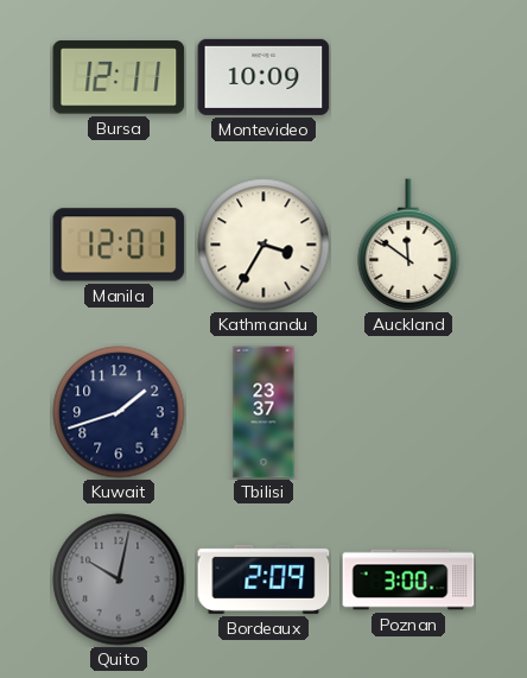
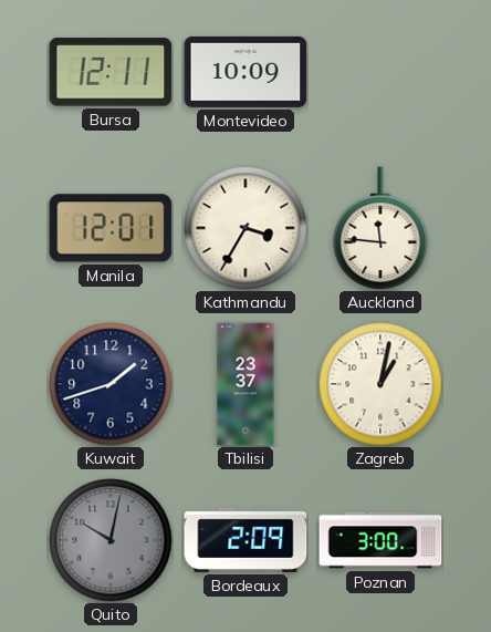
Auckland: 11:51 -> 11:46 (380, 228)
Zagreb: none -> 1:02 (380, 384)
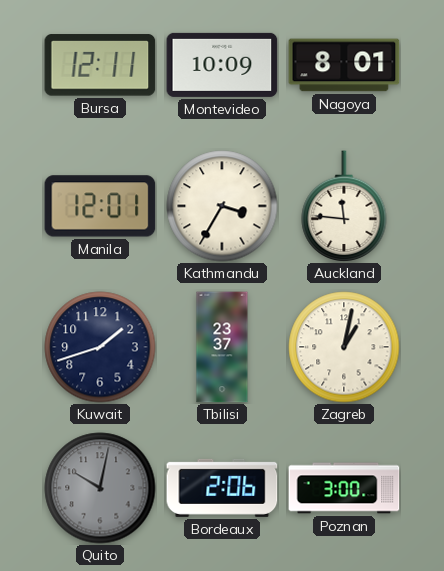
Nagoya: none -> 8:01 (344, 65)
Bordeaux: 2:09 -> 2:06 (222, 488)
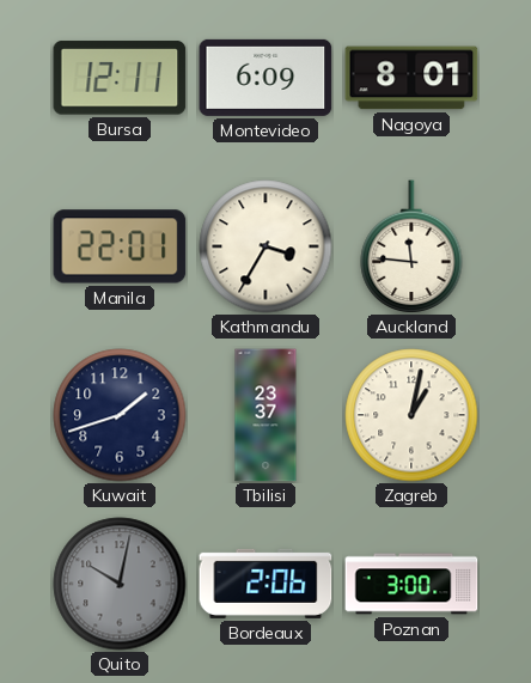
Montevideo: 10:09 -> 6:09 (265, 78)
Manila: 12:01 -> 22:01 (120, 246)
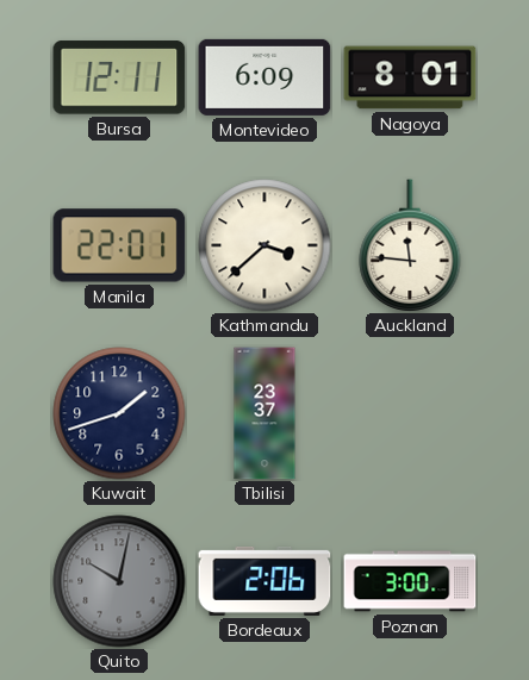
Kathmandu: 3:35 -> 3:38 (264, 245)
Zagreb: 1:02 -> none (411, 415)
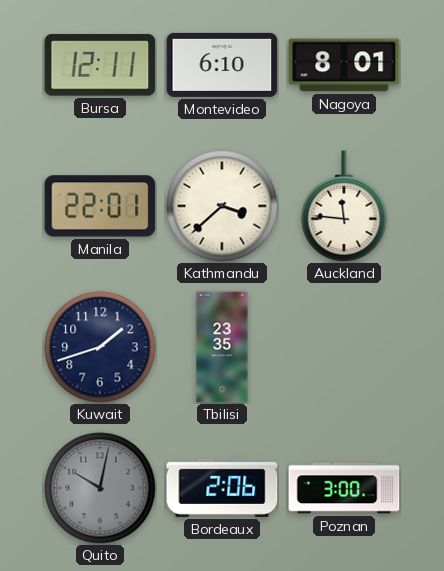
Montevideo: 6:09 -> 6:10 (222, 65)
Tbilisi: 23:37 -> 23:35 (222, 347)
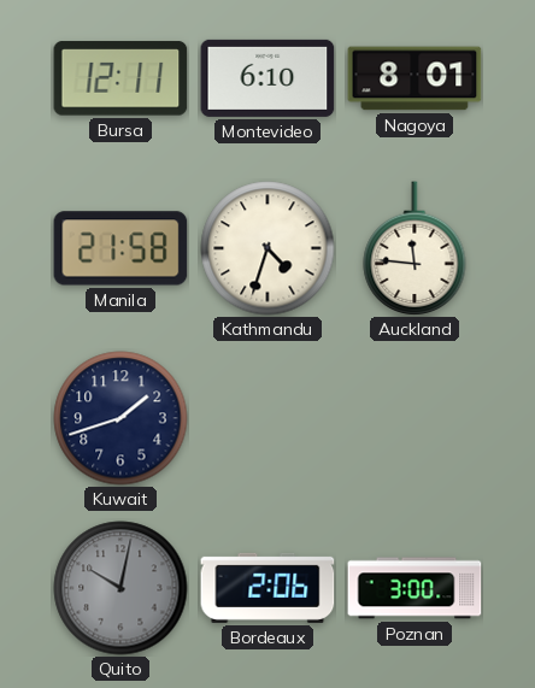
Manila: 22:01 -> 21:58 (120, 248)
Kathmandu: 3:38 -> 4:33 (267, 248)
Tbilisi: 23:35 -> none (222, 347)
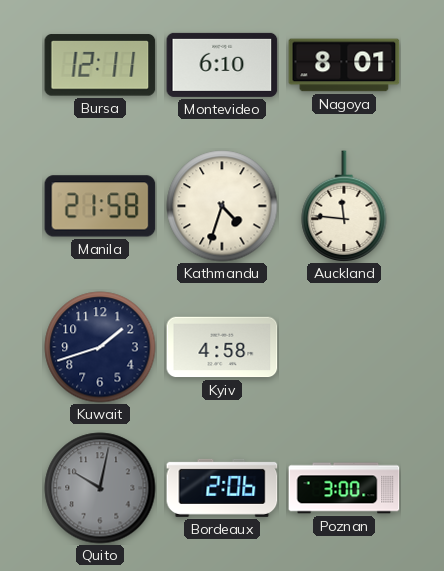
Kyiv: none -> 4:58 (222, 347)
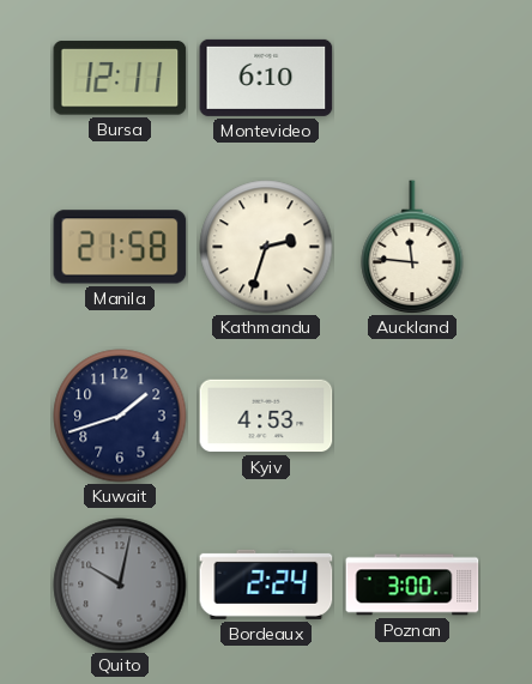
Nagoya: 8:01 -> none (344, 65)
Kathmandu: 4:33 -> 2:33 (266, 247)
Kyiv: 4:58 -> 4:53 (266, 416)
Bordeaux: 2:06 -> 2:24 (266, 585)
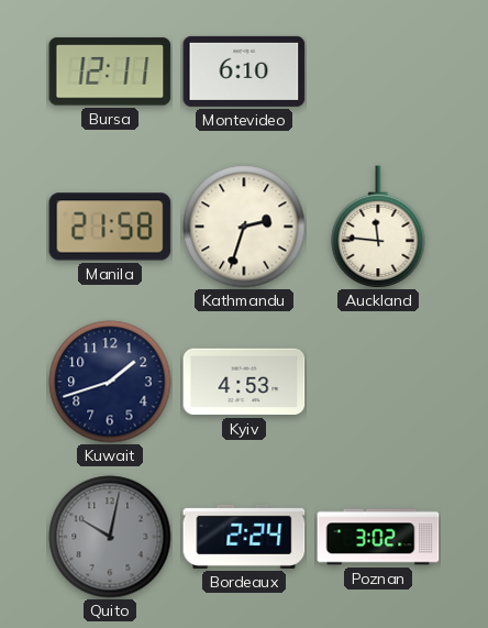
Poznan: 3:00 -> 3:02 (378, 537)
